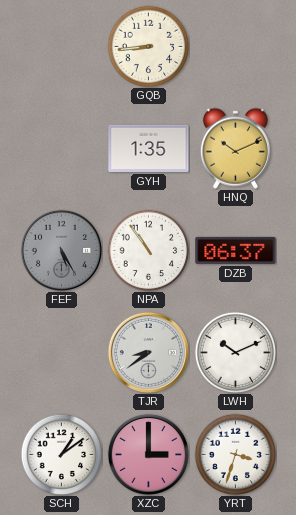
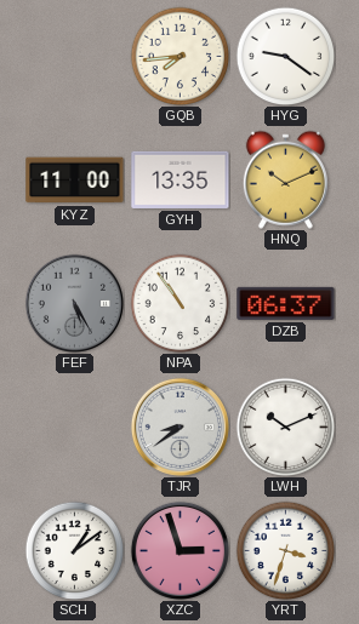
GQB: 8:44 -> 7:44 (180, 56)
HYG: none -> 9:21 (285, 56)
KYZ: none -> 11:00 (75, 181)
GYH: 1:35 -> 13:35 (181, 179)
XZC: 3:00 -> 2:57 (180, 550)
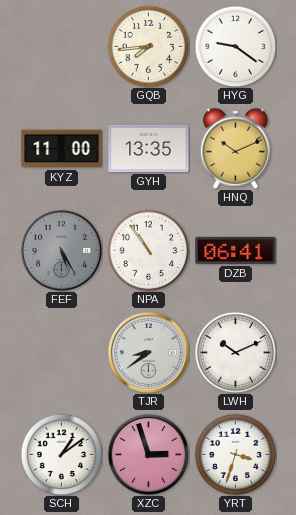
DZB: 06:37 -> 06:41 (236, 250)
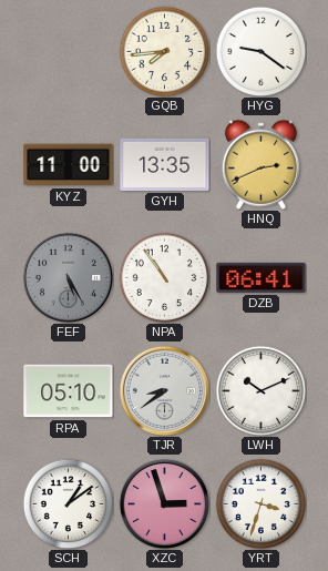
HNQ: 10:11 -> 2:41 (260, 164)
RPA: none -> 05:10 (69, 391)
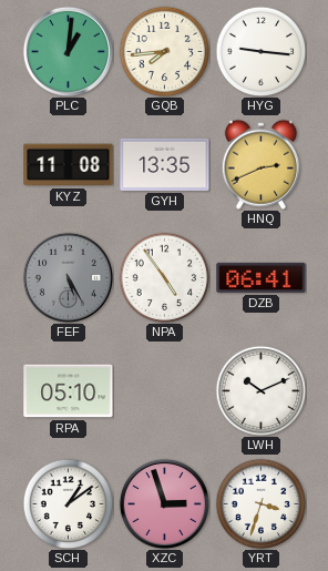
PLC: none -> 1:01 (68, 51)
HYG: 9:21 -> 9:16 (260, 51)
KYZ: 11:00 -> 11:08 (69, 165)
NPA: 10:54 -> 4:54 (164, 277)
TJR: 8:39 -> none (164, 390)
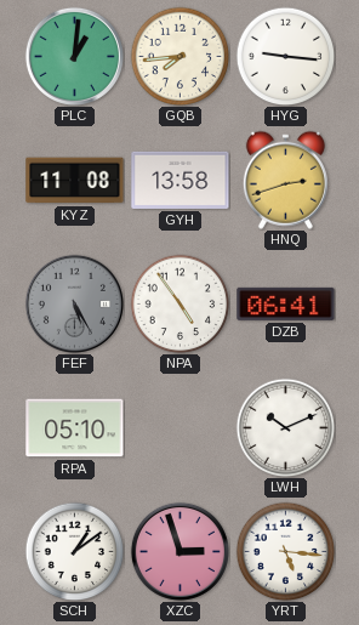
GYH: 13:35 -> 13:58 (181, 180)
HNQ: 2:41 -> 2:42 (285, 180)
YRT: 3:33 -> 5:16 (285, 551)
